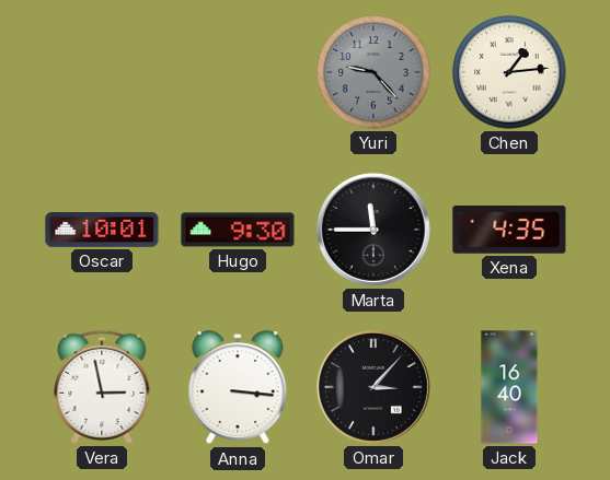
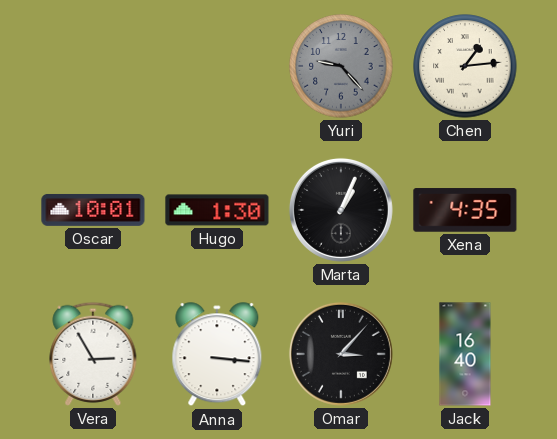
Hugo: 9:30 -> 1:30 (217, 210)
Marta: 11:45 -> 1:04 (341, 210)
Vera: 2:58 -> 2:55 (93, 354)
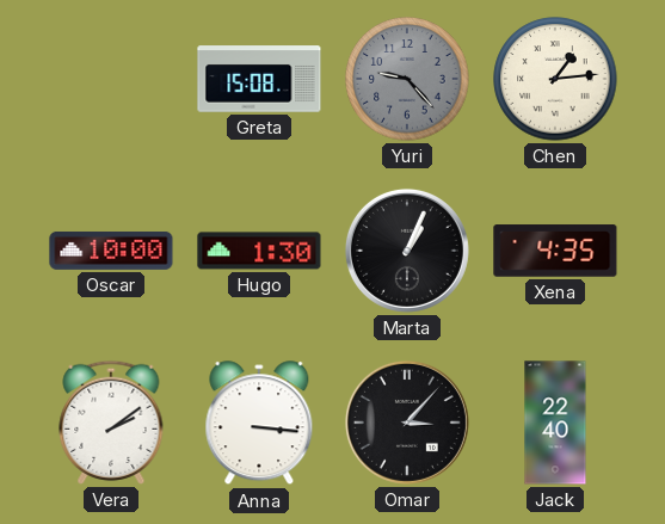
Greta: none -> 15:08 (259, 79)
Oscar: 10:01 -> 10:00 (111, 251)
Vera: 2:55 -> 2:09 (111, 423)
Jack: 16:40 -> 22:40 (555, 423)
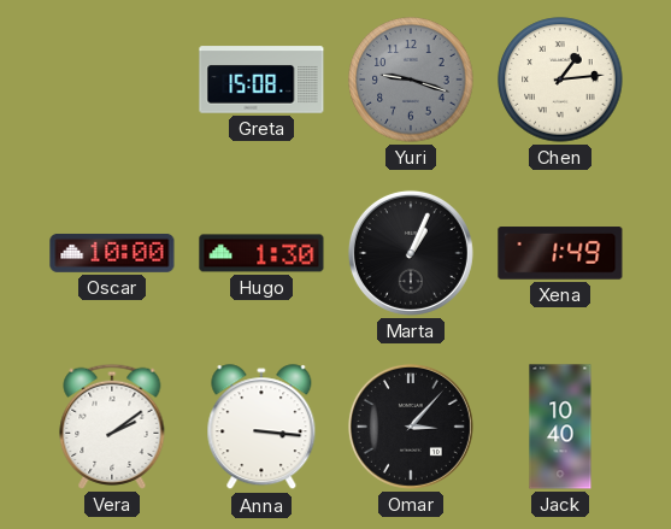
Yuri: 9:23 -> 9:18 (411, 80)
Xena: 4:35 -> 1:49 (560, 253)
Jack: 22:40 -> 10:40 (560, 427)
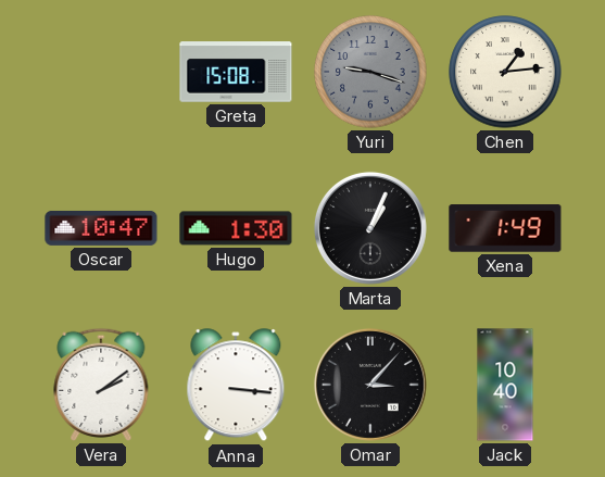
Oscar: 10:00 -> 10:47 (101, 228)
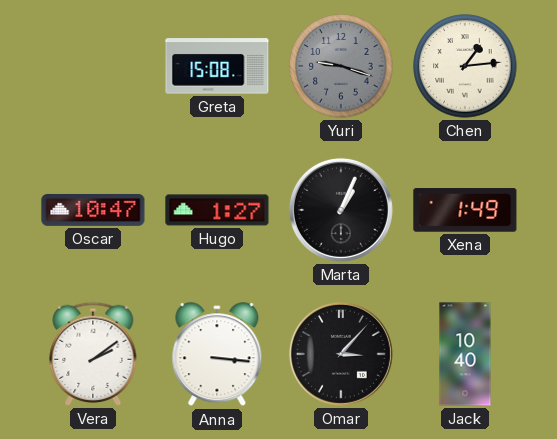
Hugo: 1:30 -> 1:27 (217, 210)
